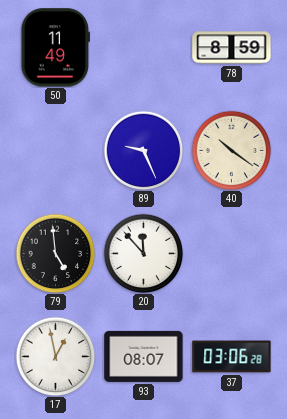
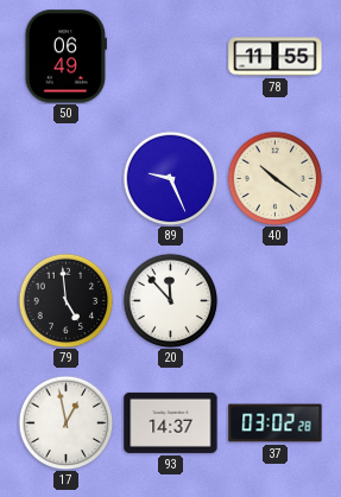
50: 11:49 -> 06:49 (65, 57)
78: 8:59 -> 11:55 (276, 57)
93: 08:07 -> 14:37 (171, 422)
37: 03:06 -> 03:02 (276, 423)
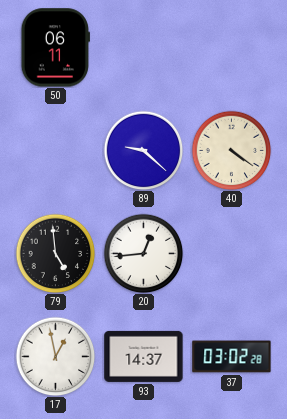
50: 06:49 -> 06:11 (55, 48)
78: 11:55 -> none (276, 57)
89: 9:26 -> 9:22 (143, 150)
40: 10:21 -> 4:21 (231, 150)
20: 11:53 -> 12:44 (143, 253)
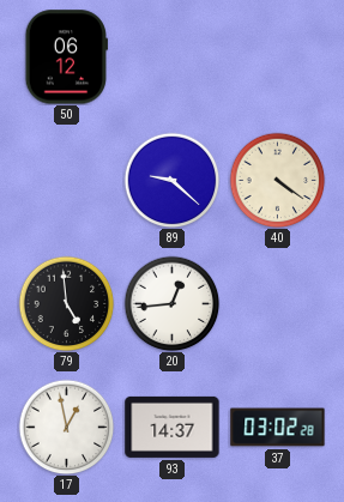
50: 06:11 -> 06:12 (66, 58)
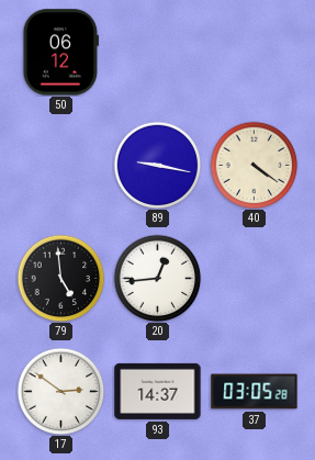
89: 9:22 -> 9:17 (157, 165)
17: 12:58 -> 2:51 (60, 391)
37: 03:02 -> 03:05 (255, 392)
